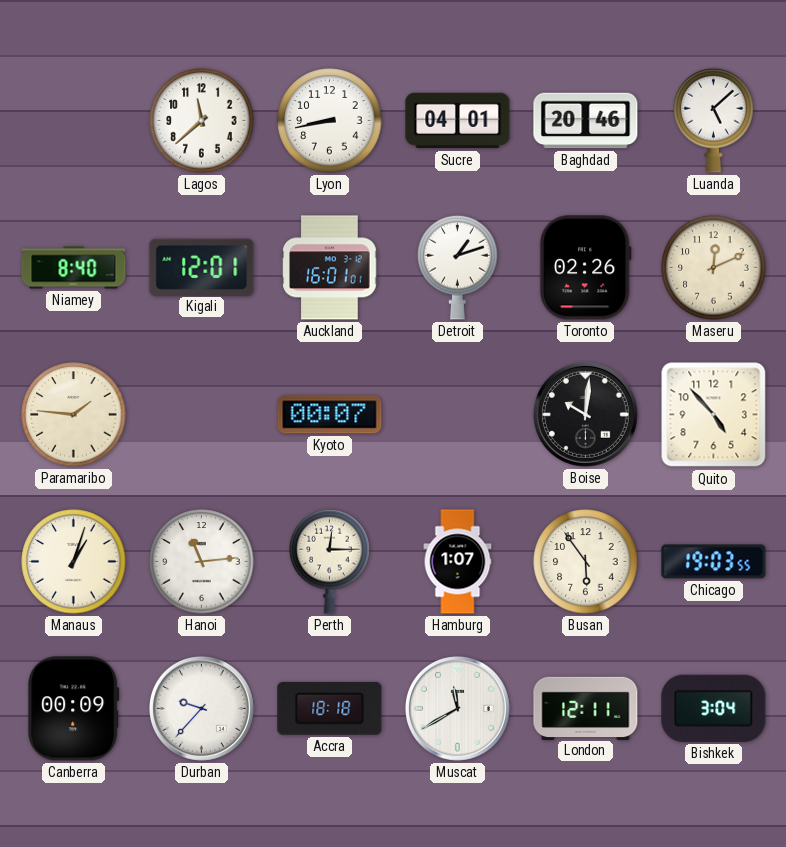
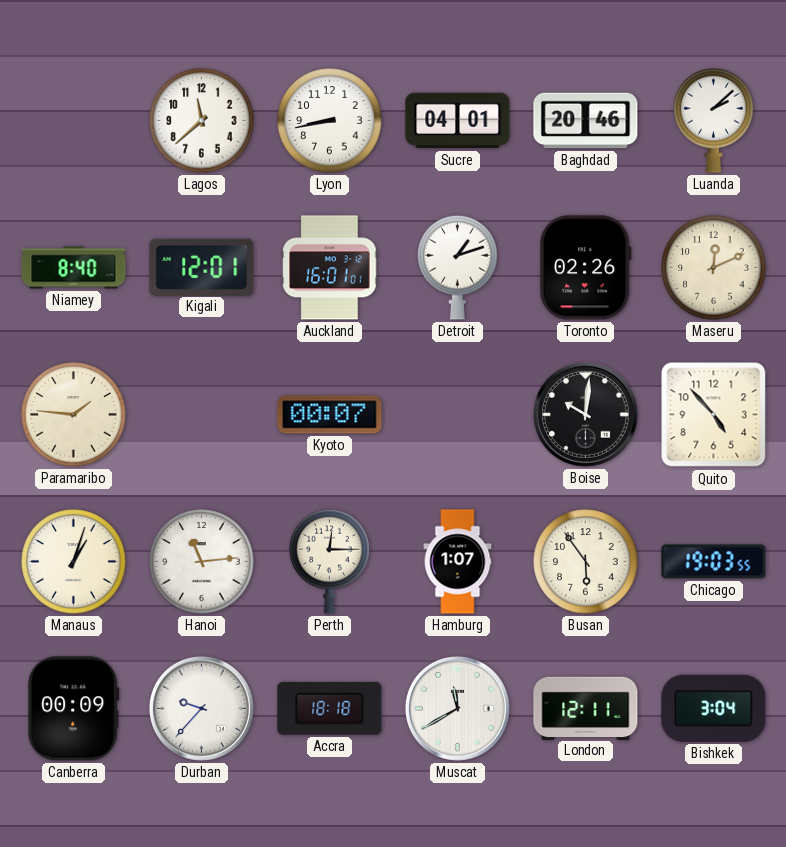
Luanda: 5:08 -> 2:08 (714, 120)
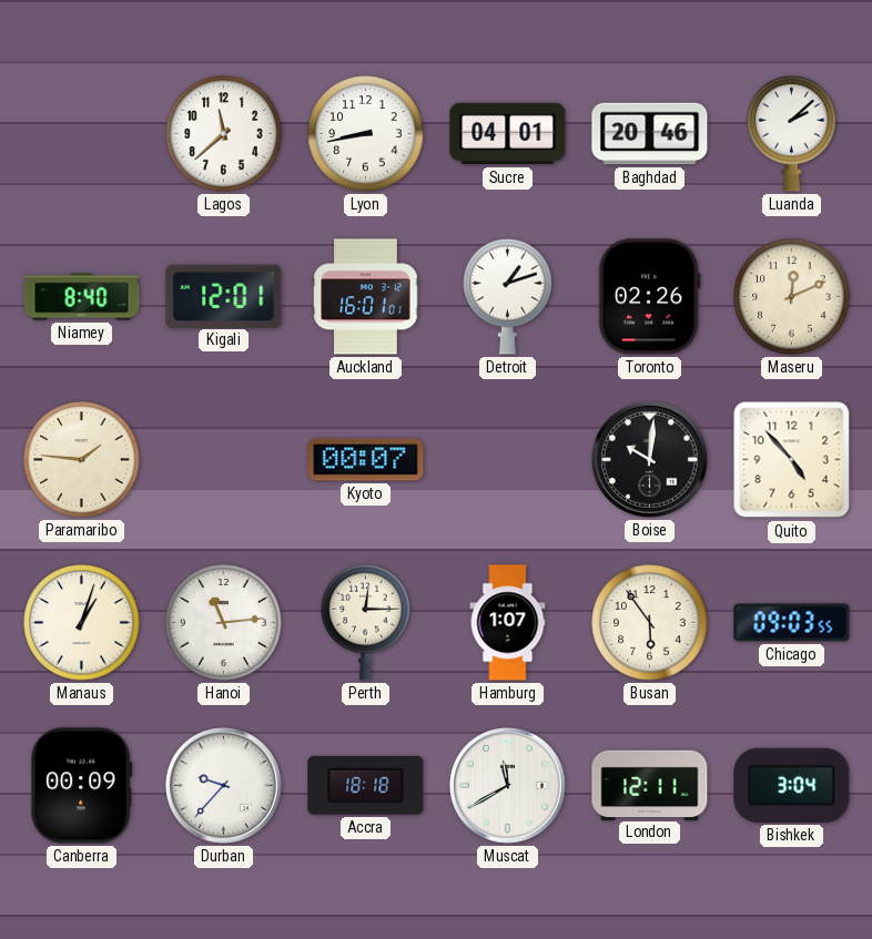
Chicago: 19:03 -> 09:03 (792, 623)
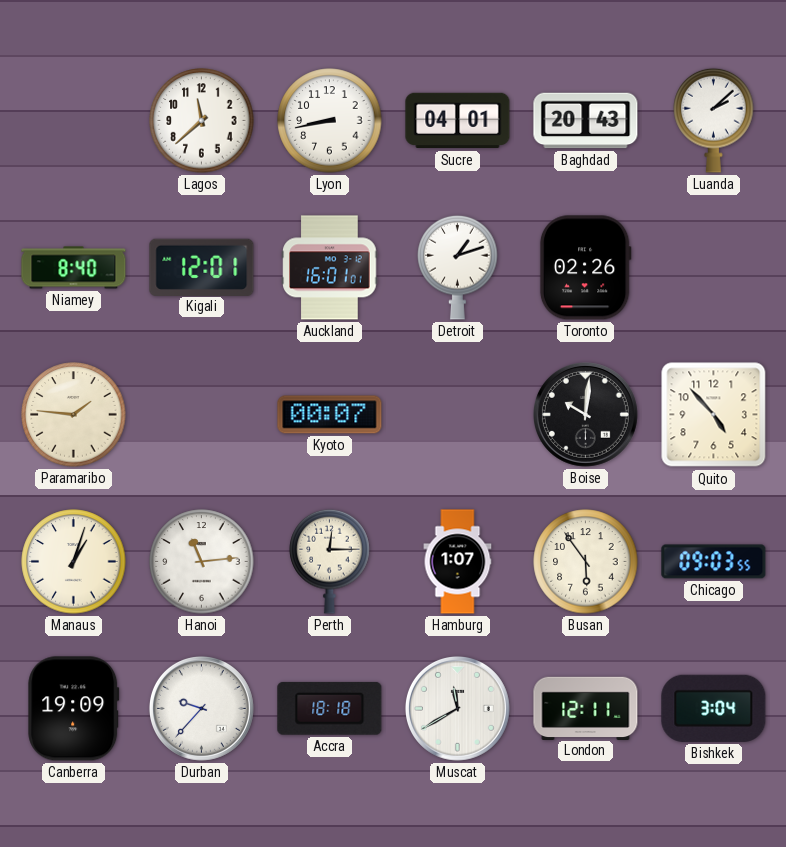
Baghdad: 20:46 -> 20:43 (586, 121)
Maseru: 12:11 -> none (792, 297)
Canberra: 00:09 -> 19:09 (74, 709)
